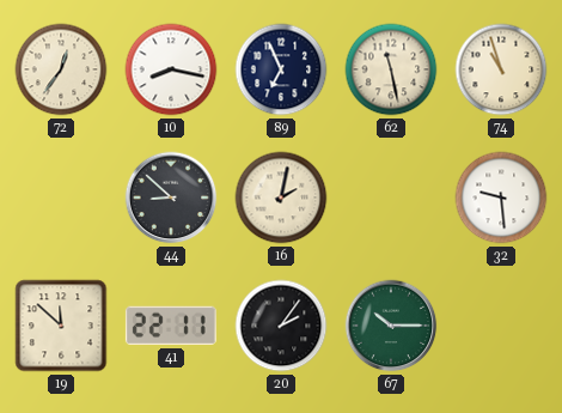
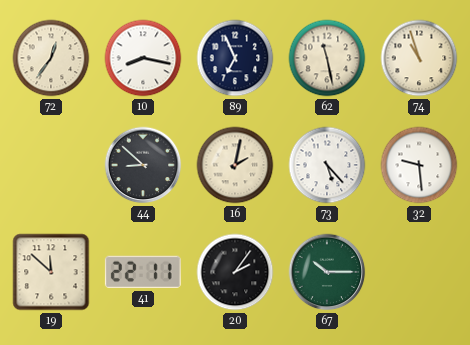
73: none -> 5:23 (327, 165)
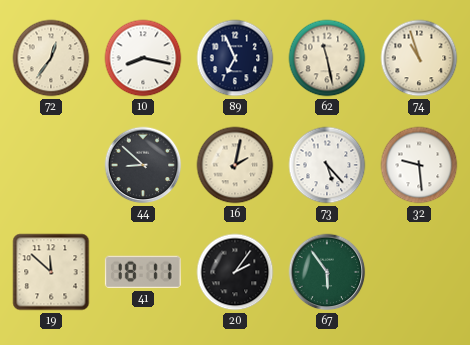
41: 22:11 -> 18:11 (143, 272)
67: 10:15 -> 5:54 (327, 272)
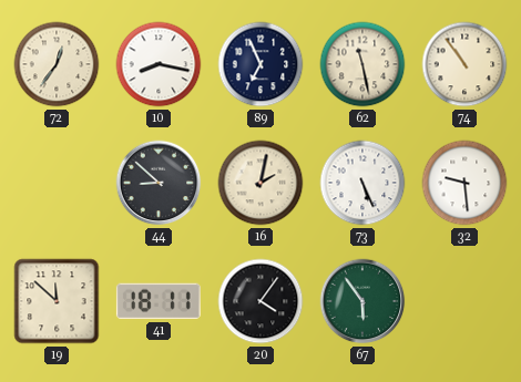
74: 10:57 -> 10:54 (464, 64)
73: 5:23 -> 5:26 (362, 183)
20: 2:06 -> 4:06 (260, 301)
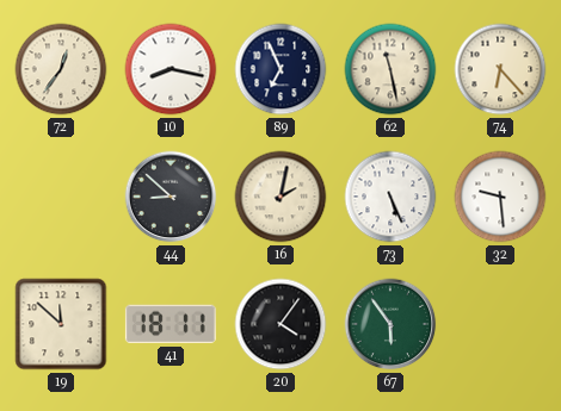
74: 10:54 -> 6:23 (500, 69)
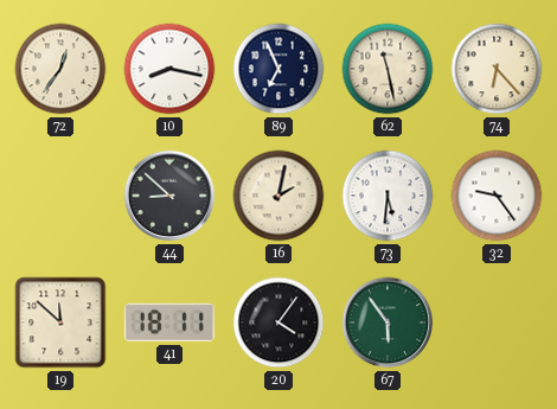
73: 5:26 -> 5:31 (388, 196)
32: 9:29 -> 9:24 (497, 196)
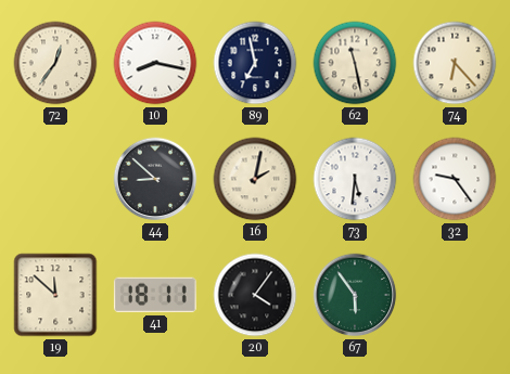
89: 6:56 -> 6:58 (255, 63)
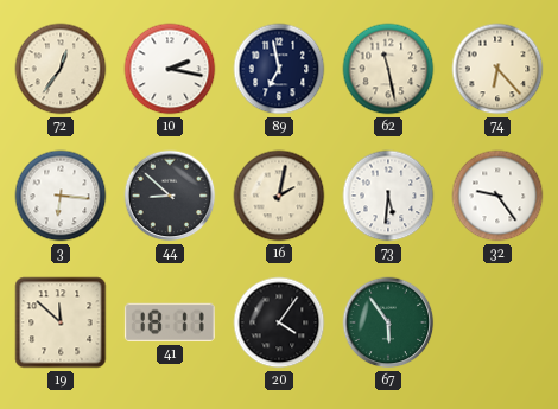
10: 8:17 -> 2:17 (170, 69)
3: none -> 6:16 (61, 196)
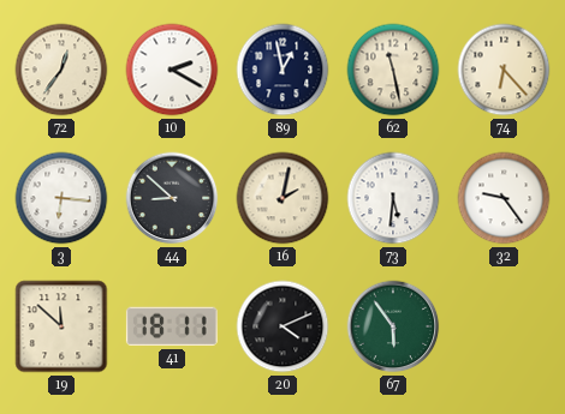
10: 2:17 -> 2:20 (172, 70)
89: 6:58 -> 12:58 (282, 70)
20: 4:06 -> 4:11 (282, 326)
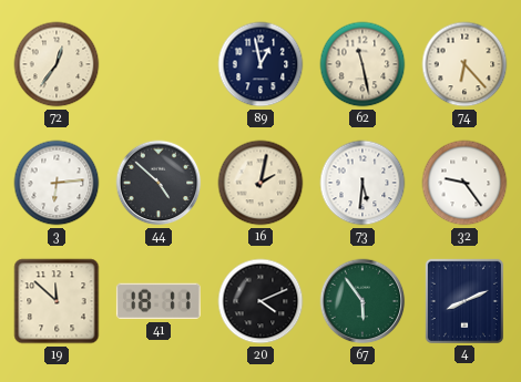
10: 2:20 -> none (172, 70)
3: 6:16 -> 6:14 (57, 183)
44: 8:52 -> 4:52 (159, 183)
4: none -> 8:11 (464, 301)
